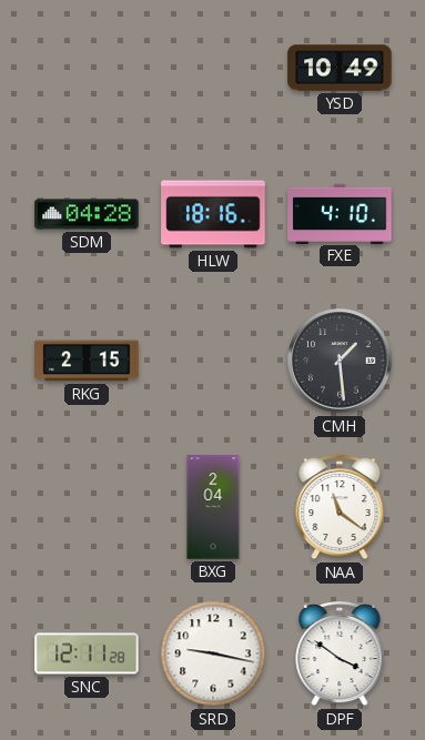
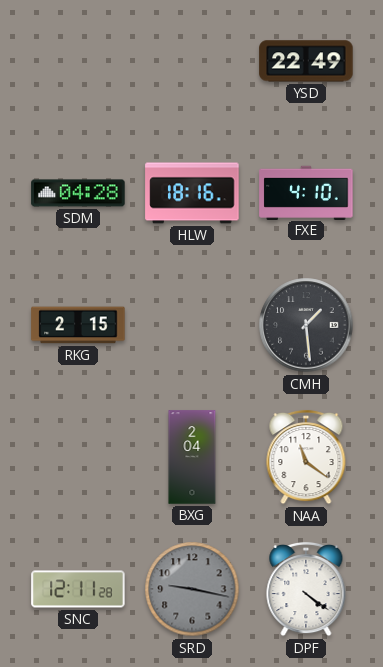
YSD: 10:49 -> 22:49 (306, 61)
SRD dial: white -> grey (192, 589)
DPF: 3:51 -> 4:21 (306, 589)
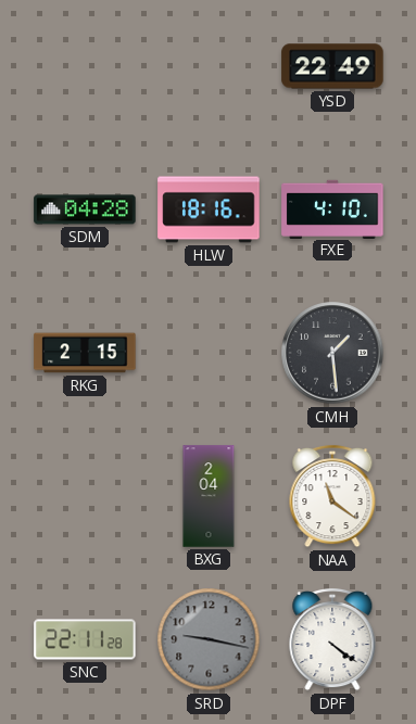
SNC: 12:11 -> 22:11 (85, 639)
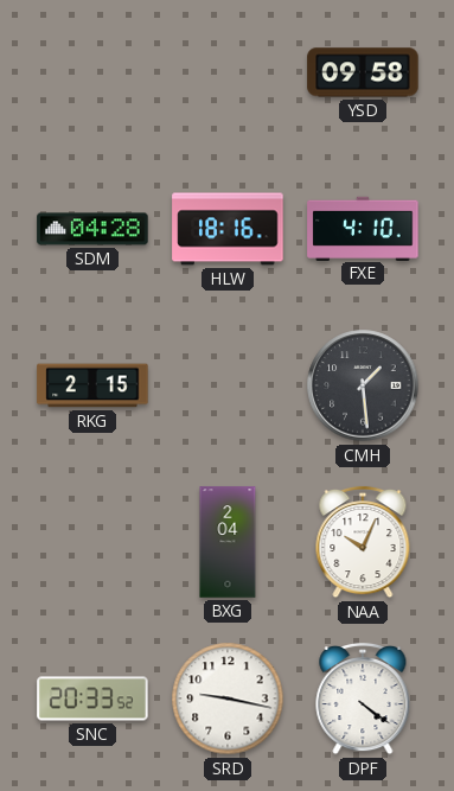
YSD: 22:49 -> 09:58 (363, 72)
NAA: 11:21 -> 10:04 (363, 542)
SNC: 22:11 -> 20:33 (92, 698)
SRD dial: grey -> white (228, 698)
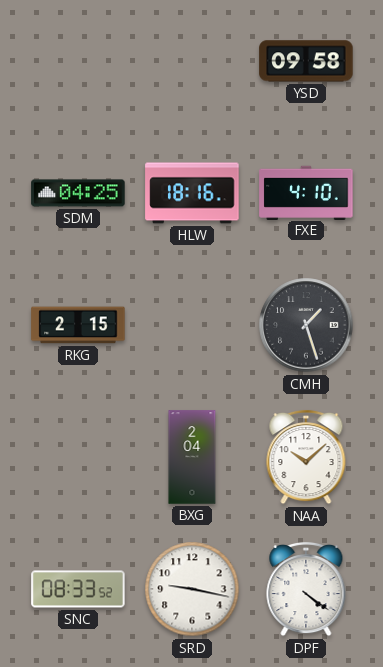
SDM: 04:28 -> 04:25 (78, 193)
CMH: 1:29 -> 1:27 (306, 325)
NAA: 10:04 -> 10:08 (306, 457)
SNC: 20:33 -> 08:33 (78, 589)
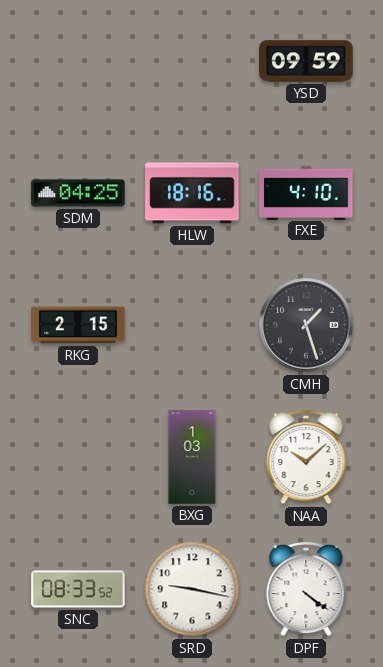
YSD: 09:58 -> 09:59 (306, 61)
BXG: 2:04 -> 1:03 (192, 457)
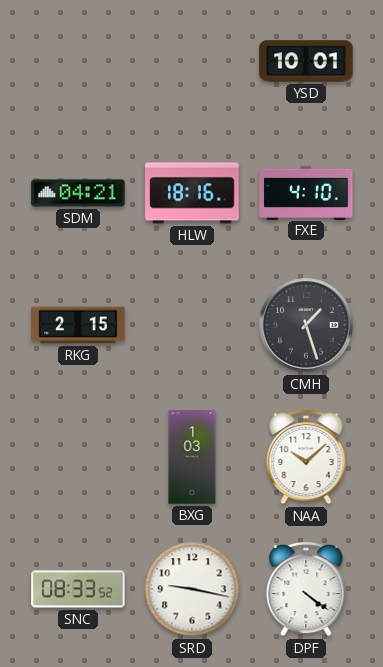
YSD: 09:59 -> 10:01 (306, 61)
SDM: 04:25 -> 04:21 (78, 193)
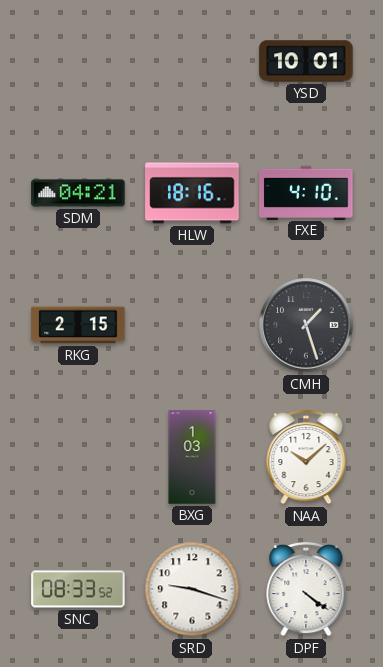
SRD: 9:17 -> 9:18 (192, 589)
